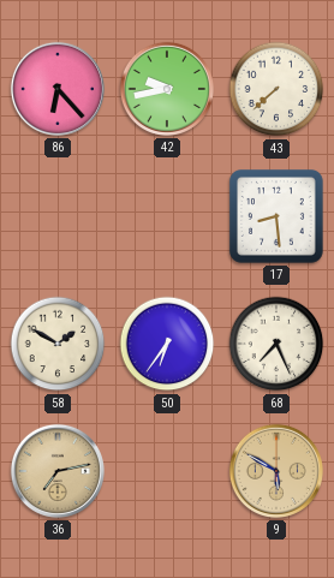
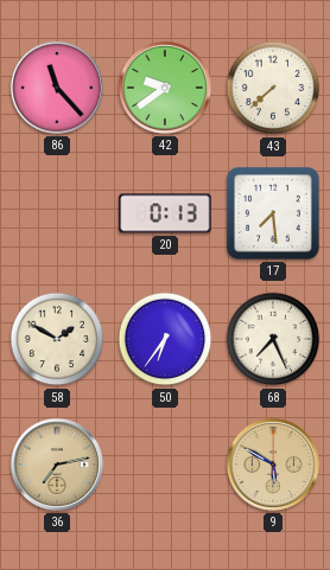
86: 6:23 -> 11:23 (57, 88)
42: 9:43 -> 9:39 (165, 88)
20: none -> 0:13 (165, 213)
17: 8:29 -> 7:29 (273, 213)
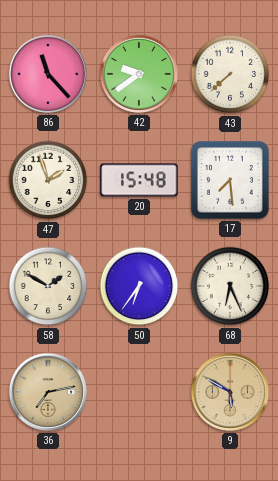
47: none -> 1:57 (48, 180)
20: 0:13 -> 15:48 (139, 180)
68: 7:26 -> 6:26 (230, 286)
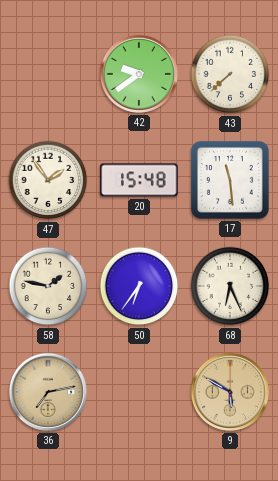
86: 11:23 -> none (48, 74)
47: 1:57 -> 1:54 (48, 180)
17: 7:29 -> 11:29 (230, 180)
58: 1:50 -> 1:47 (48, 286)
